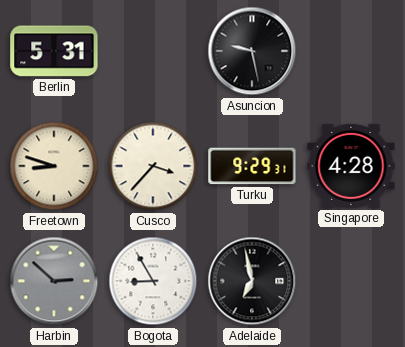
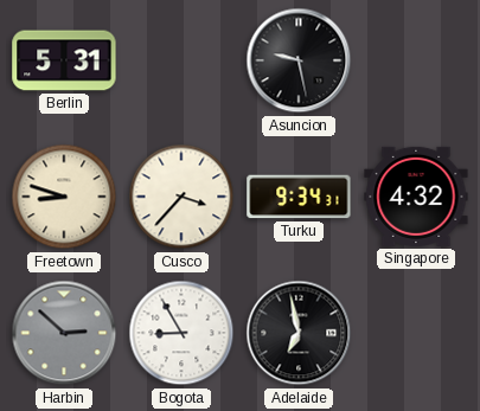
Turku: 9:29 -> 9:34 (299, 197)
Singapore: 4:28 -> 4:32 (416, 197)
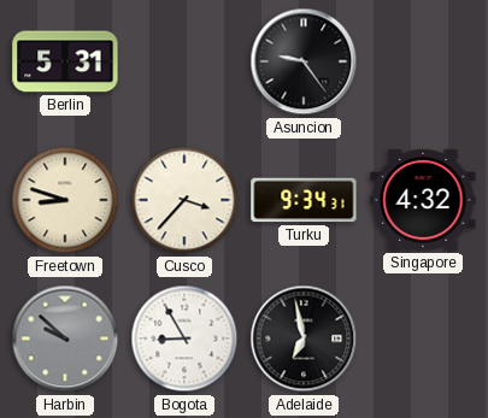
Asuncion: 9:28 -> 9:24 (304, 61)
Harbin: 2:52 -> 9:52 (65, 338)
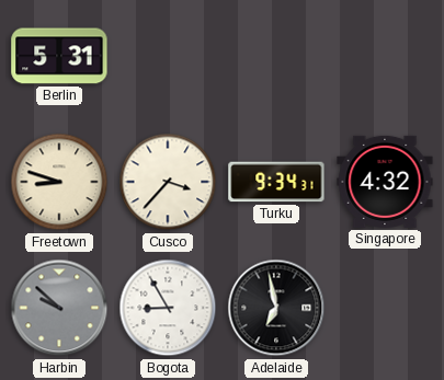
Asuncion: 9:24 -> none (304, 61)
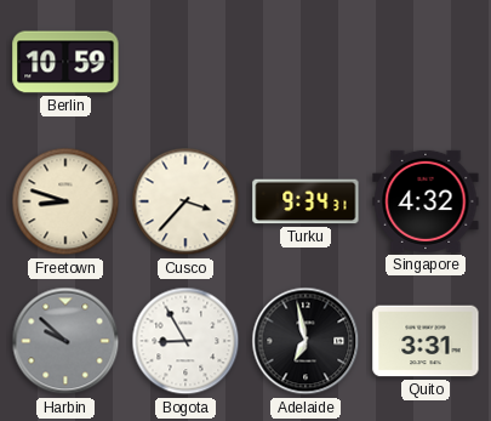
Berlin: 5:31 -> 10:59 (65, 62)
Quito: none -> 3:31 (426, 341)
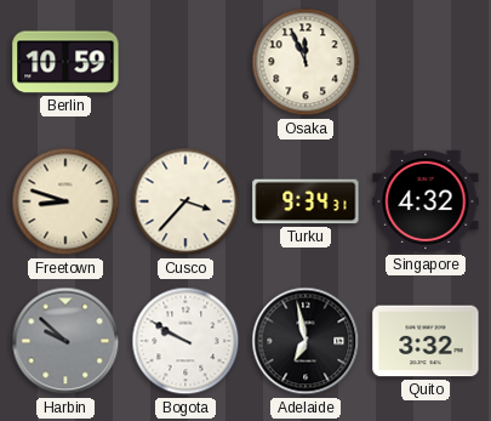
Osaka: none -> 11:56 (306, 62)
Bogota: 8:55 -> 9:50 (185, 341)
Quito: 3:31 -> 3:32 (426, 341)
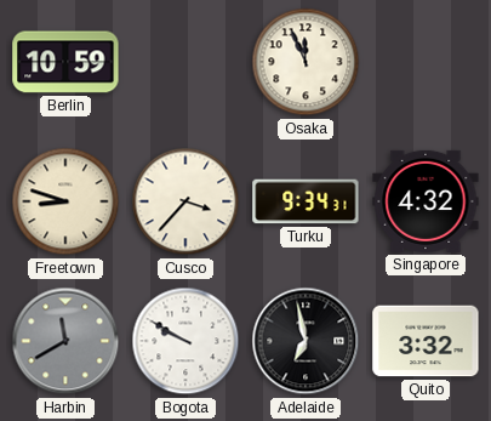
Harbin: 9:52 -> 11:40 (65, 341)
